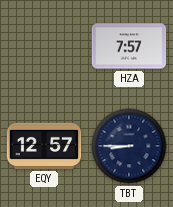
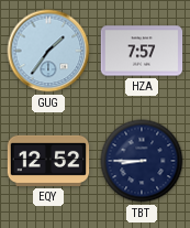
GUG: none -> 1:36 (48, 51)
EQY: 12:57 -> 12:52 (48, 161)
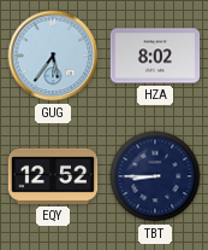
GUG: 1:36 -> 5:36 (53, 56)
HZA: 7:57 -> 8:02 (155, 56)
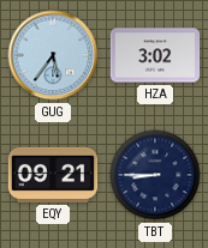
HZA: 8:02 -> 3:02 (155, 55)
EQY: 12:52 -> 09:21 (53, 175)
